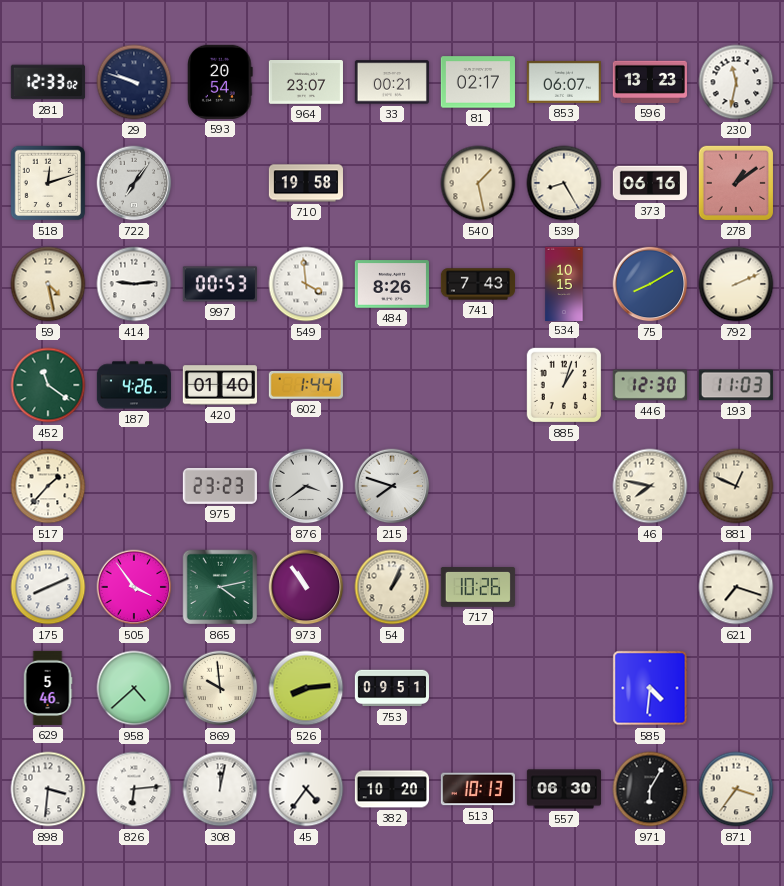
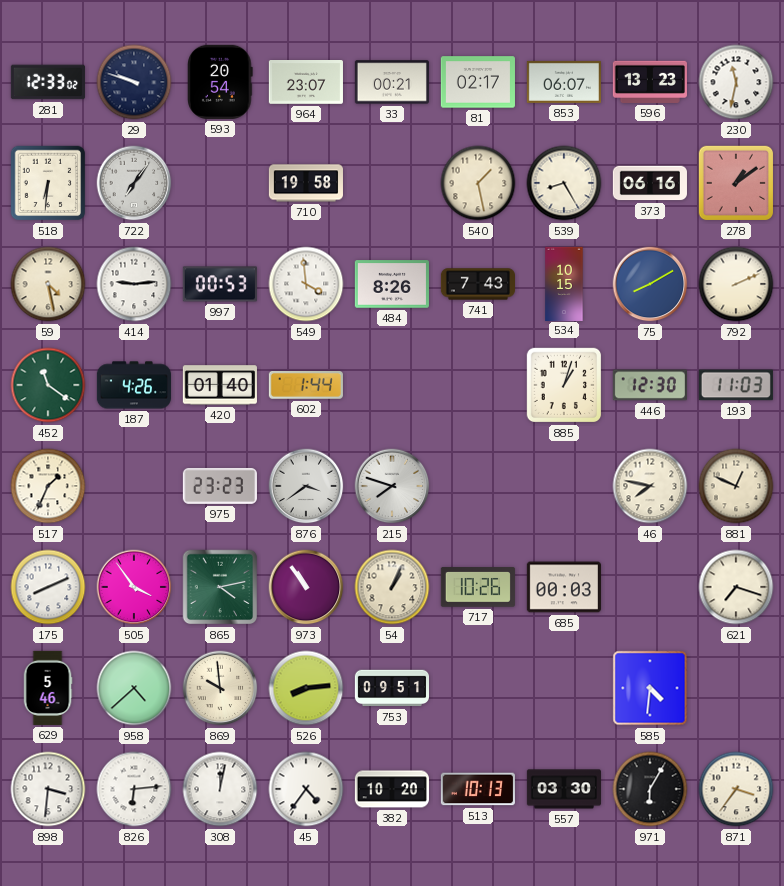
518: 12:12 -> 6:31 (48, 183)
517: 1:37 -> 1:34 (48, 486)
685: none -> 00:03 (564, 587)
557: 06:30 -> 03:30 (563, 789)
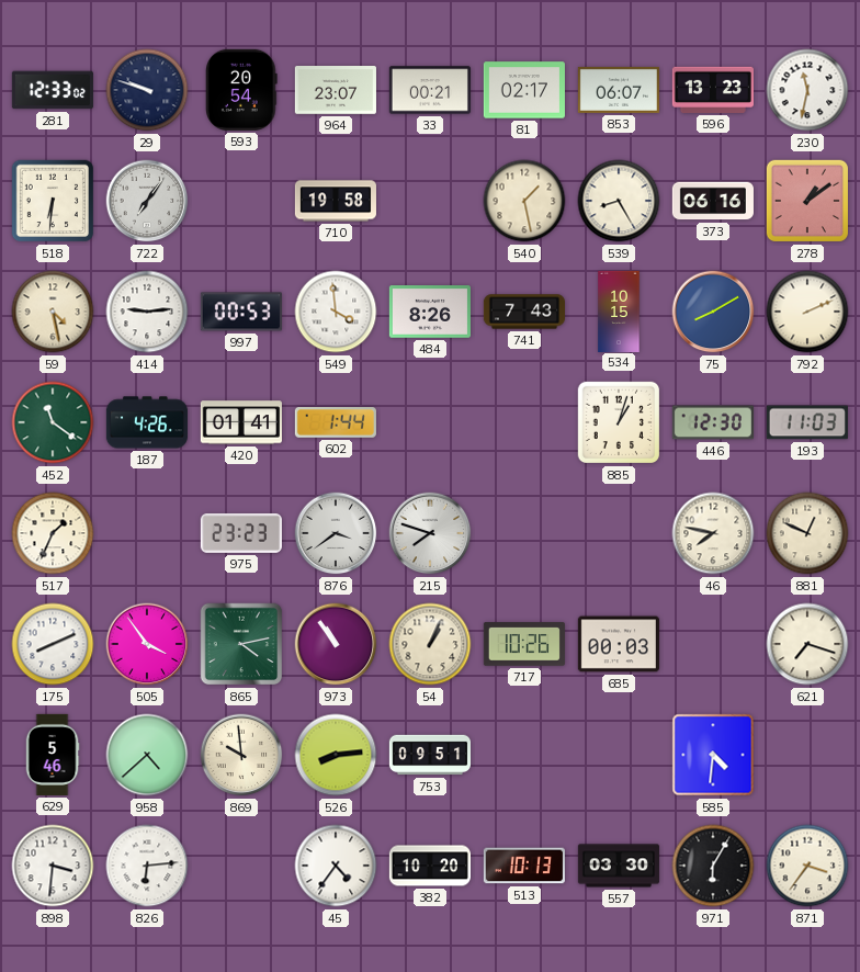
420: 01:40 -> 01:41 (241, 422)
308: 12:02 -> none (220, 789)
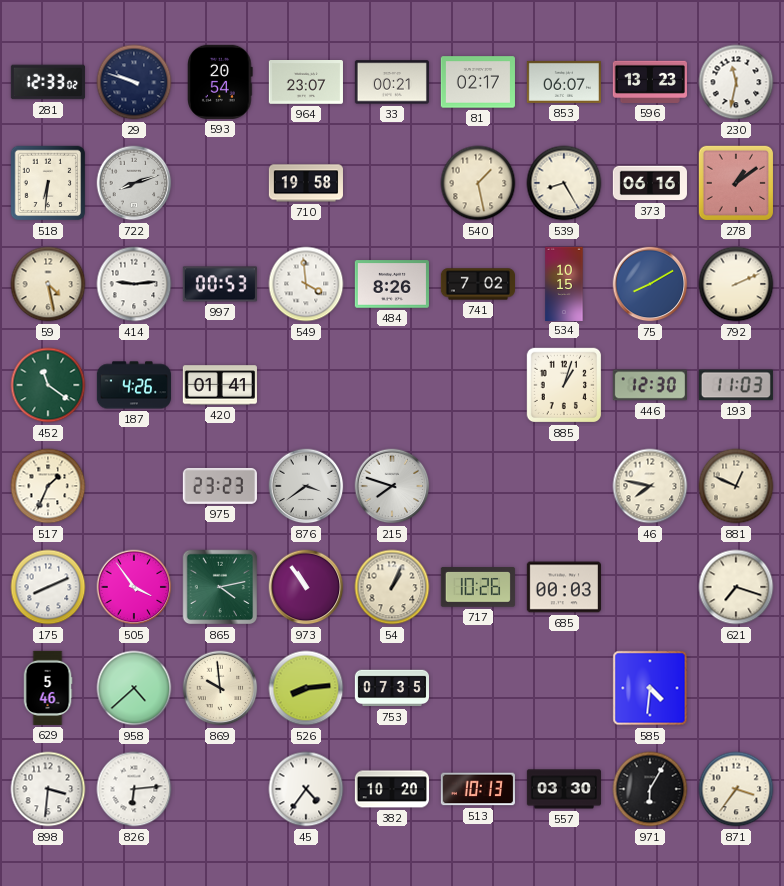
722: 7:06 -> 8:12 (134, 183)
741: 7:43 -> 7:02 (477, 284)
602: 1:44 -> none (336, 423)
753: 09:51 -> 07:35 (391, 688)
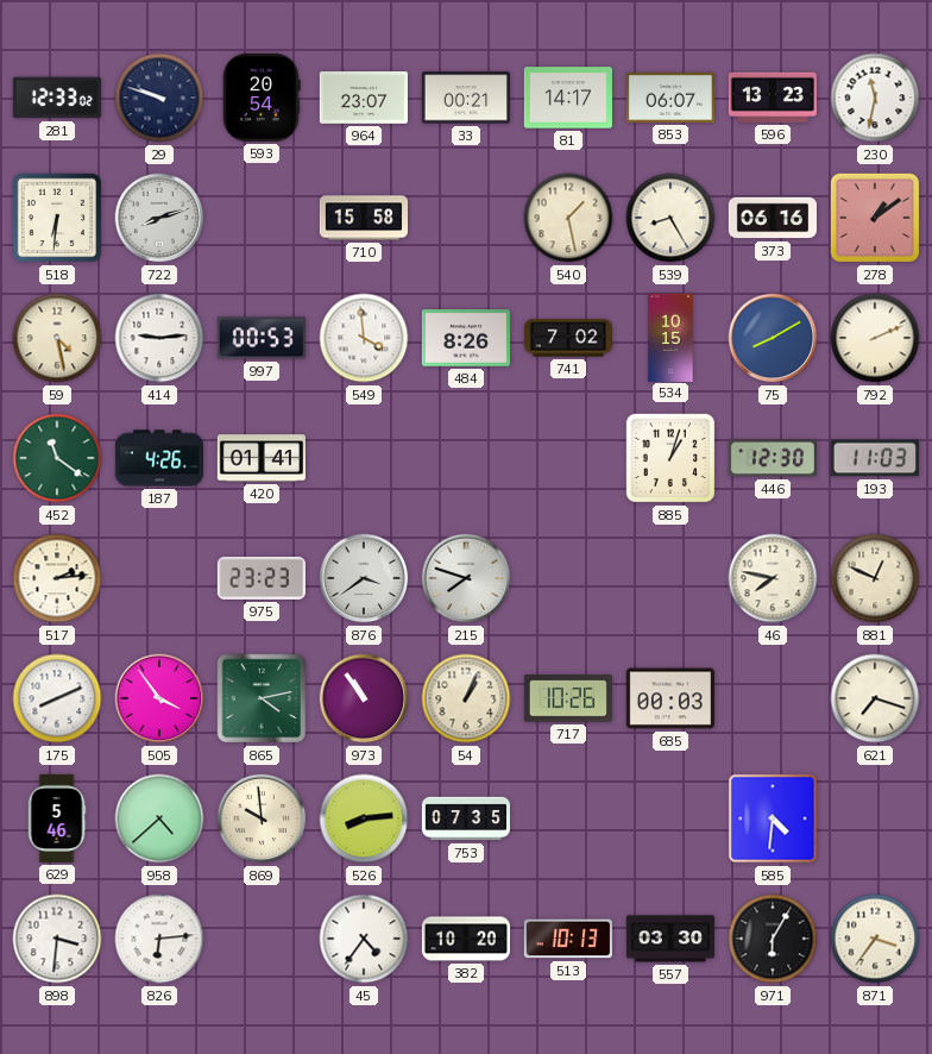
81: 02:17 -> 14:17 (568, 98)
710: 19:58 -> 15:58 (364, 218)
517: 1:34 -> 2:14 (57, 578)
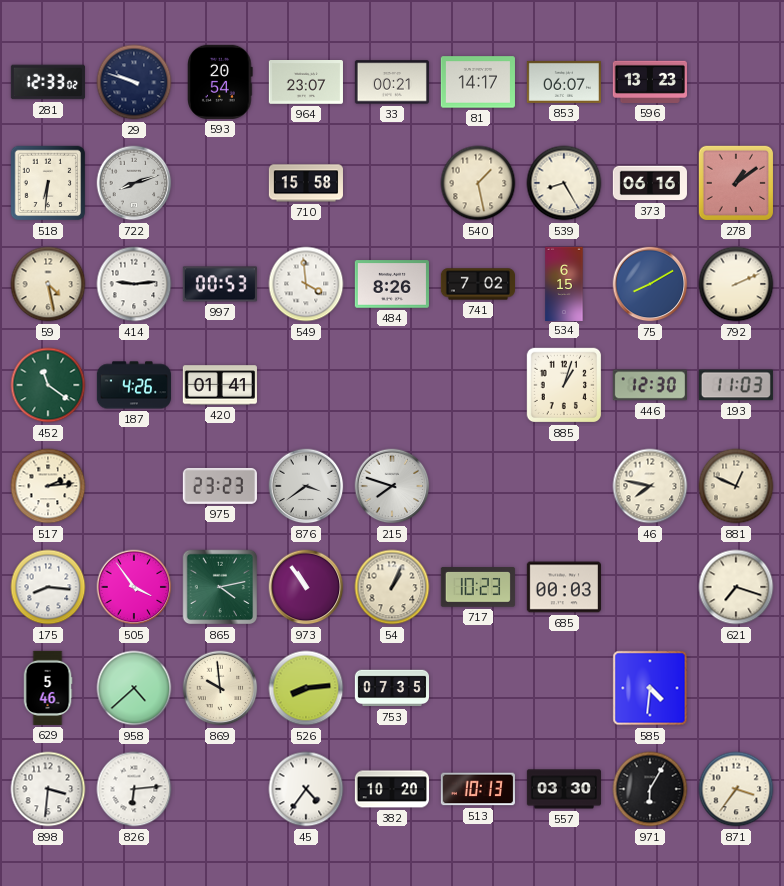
230: 11:32 -> none (875, 98)
534: 10:15 -> 6:15 (564, 283)
175: 8:11 -> 8:16 (48, 587)
717: 10:26 -> 10:23 (478, 587)
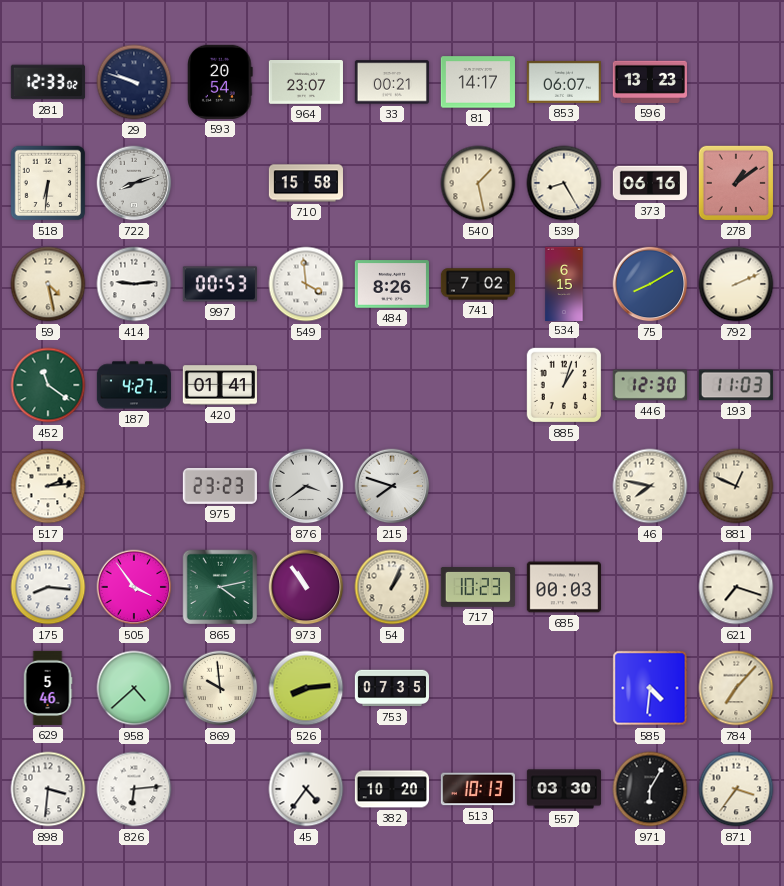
187: 4:26 -> 4:27 (133, 385)
784: none -> 7:07 (736, 688)
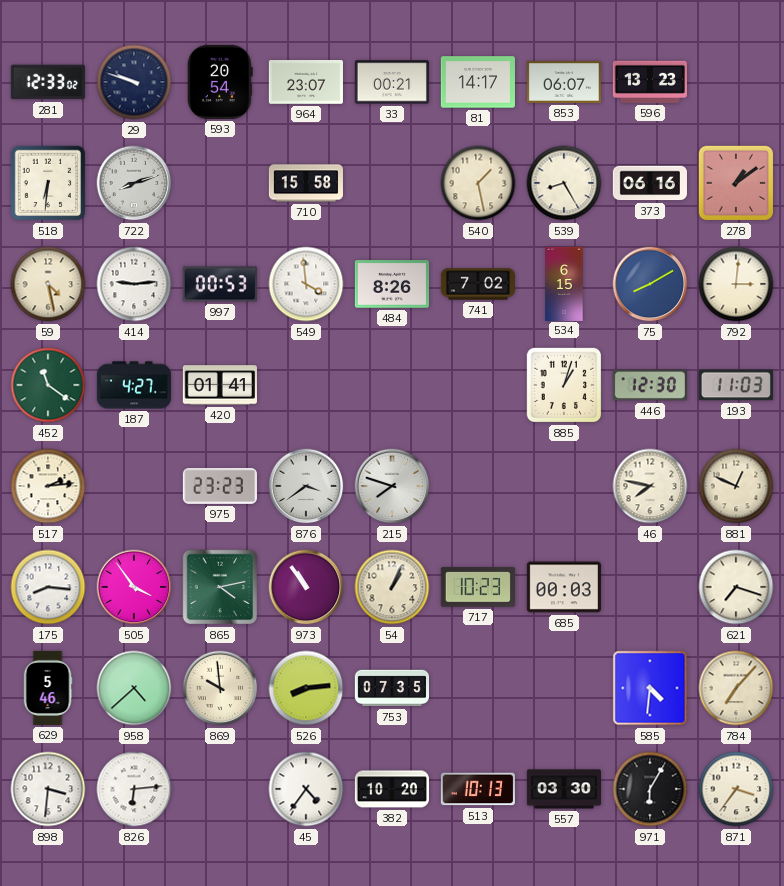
792: 2:11 -> 3:01 (736, 284)
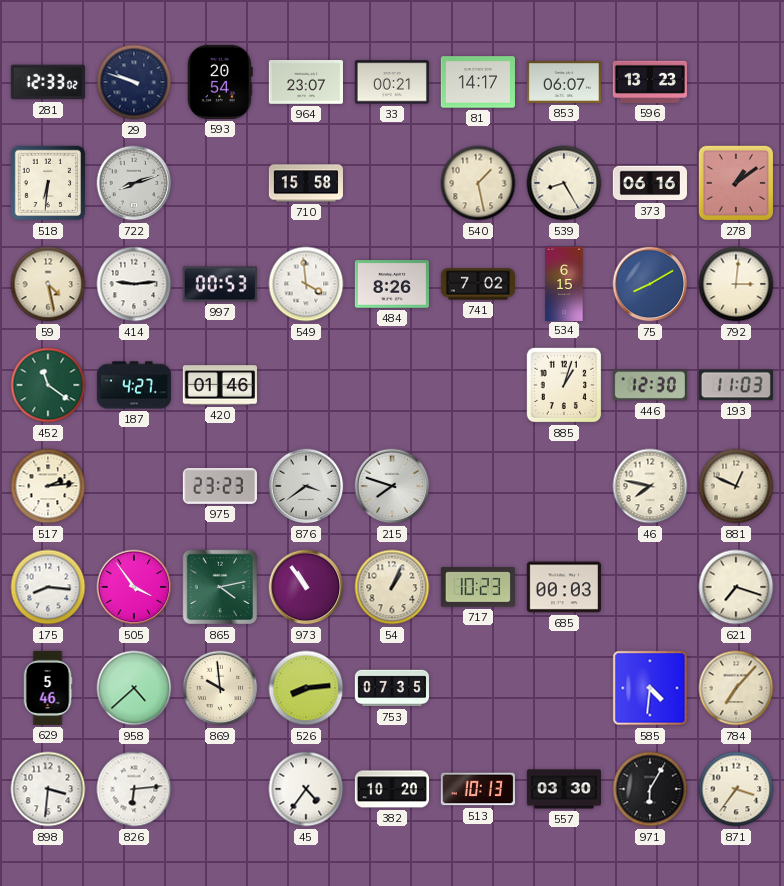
420: 01:41 -> 01:46 (220, 385)
